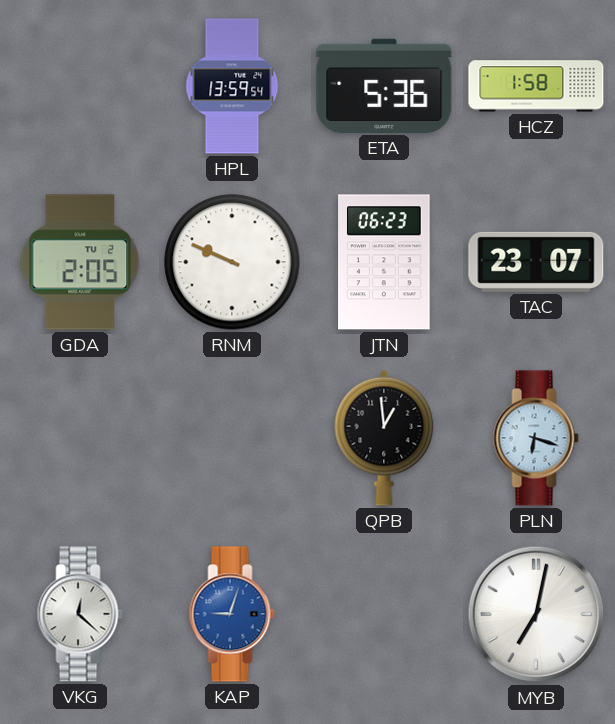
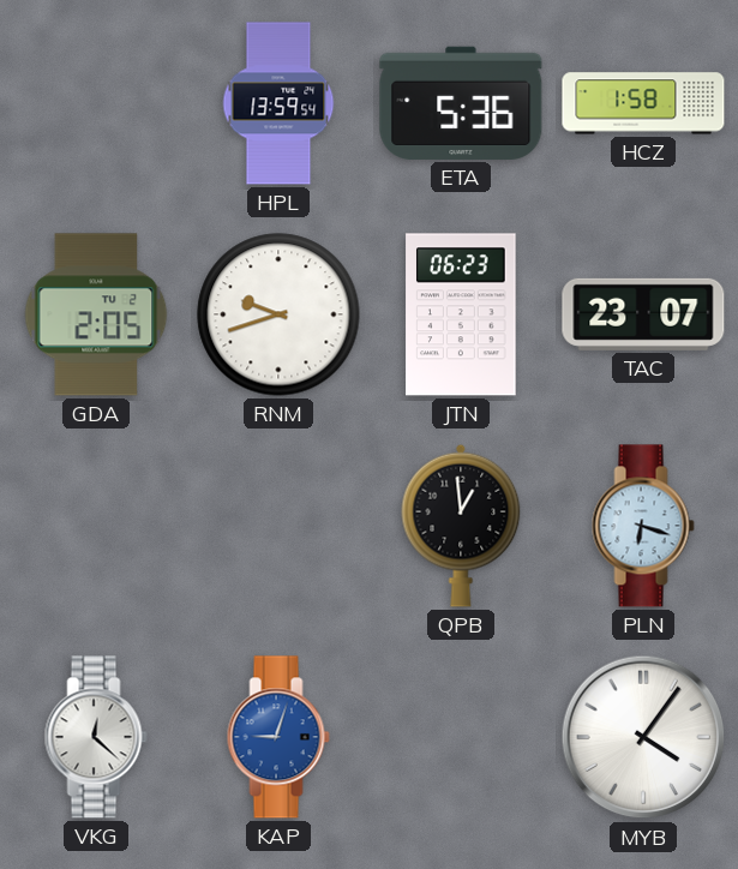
RNM: 9:49 -> 9:42 (278, 314)
MYB: 7:02 -> 4:06 (643, 737)
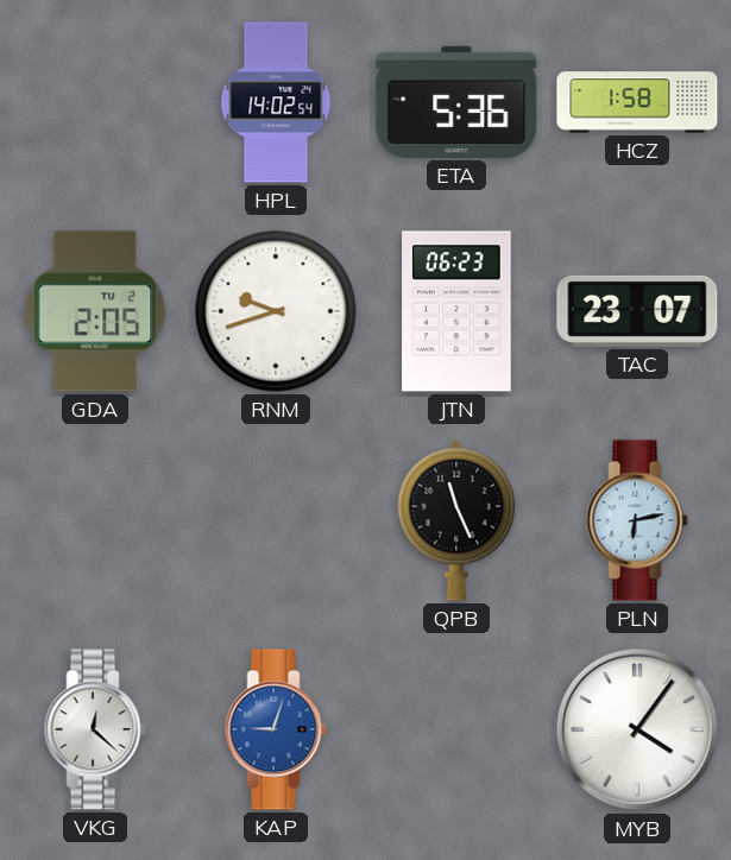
HPL: 13:59 -> 14:02 (276, 102)
QPB: 12:59 -> 11:26 (456, 520)
PLN: 6:18 -> 6:13 (637, 520)
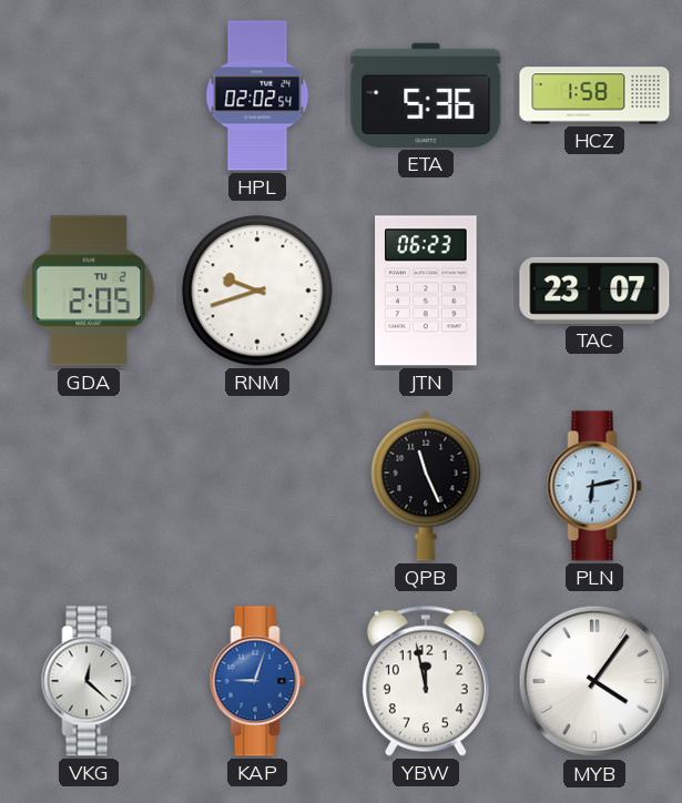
HPL: 14:02 -> 02:02 (257, 95)
YBW: none -> 11:58 (426, 681)
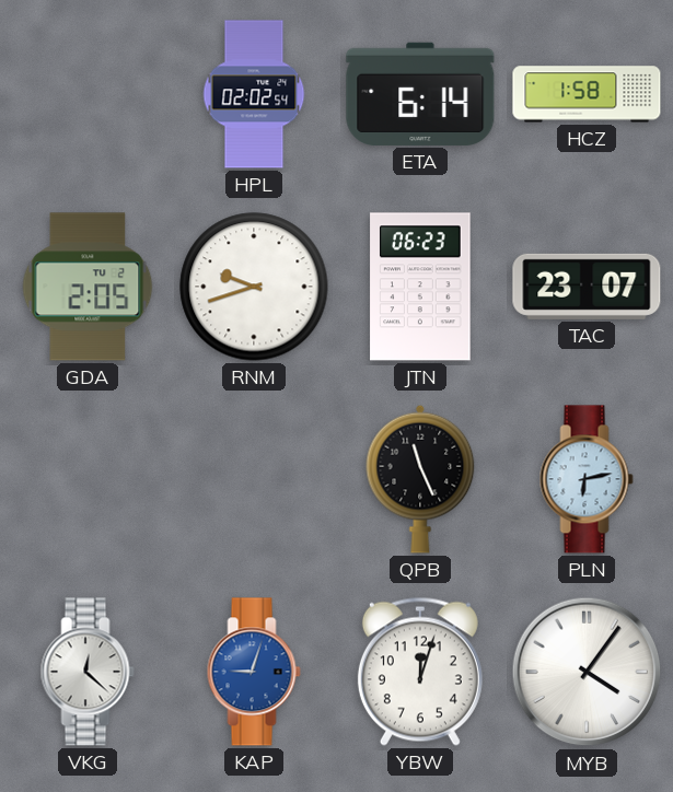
ETA: 5:36 -> 6:14 (420, 94)
YBW: 11:58 -> 12:03 (420, 672)
